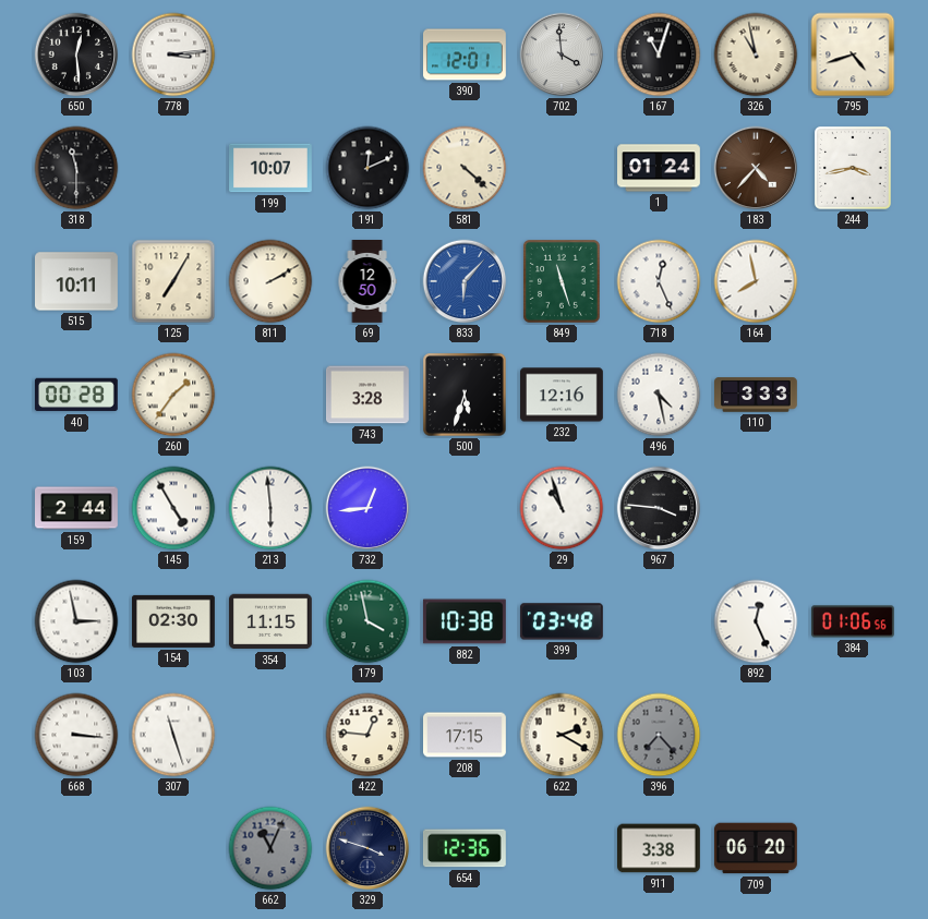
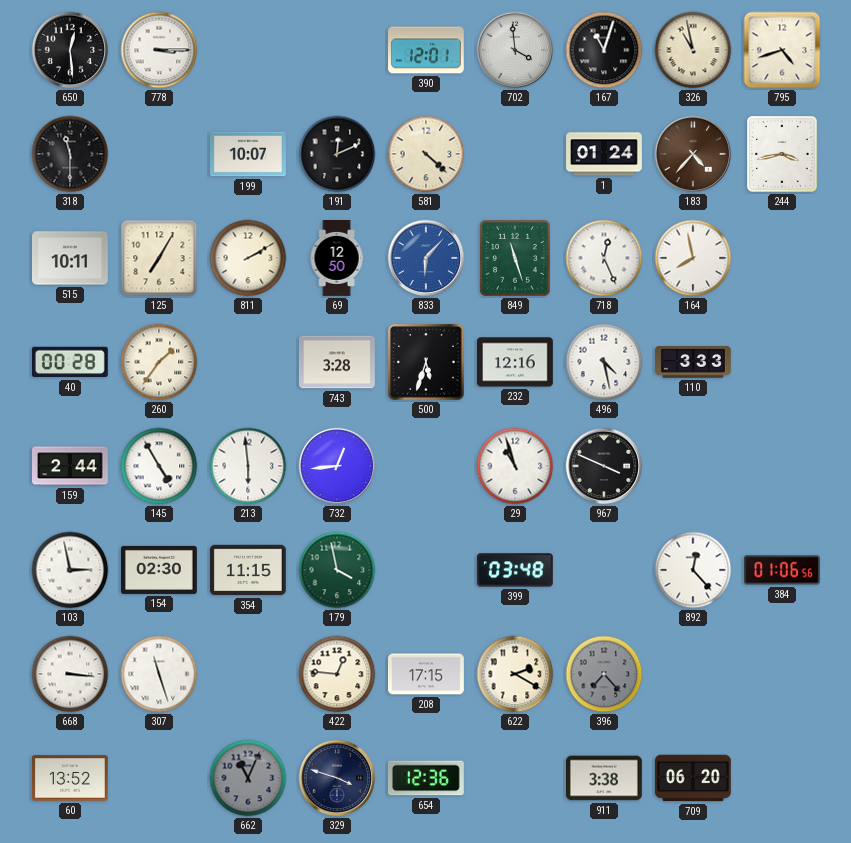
778: 3:14 -> 3:15 (159, 50)
967: 3:46 -> 3:49 (604, 466)
882: 10:38 -> none (465, 621)
892: 12:26 -> 12:23 (693, 570)
60: none -> 13:52 (71, 778)
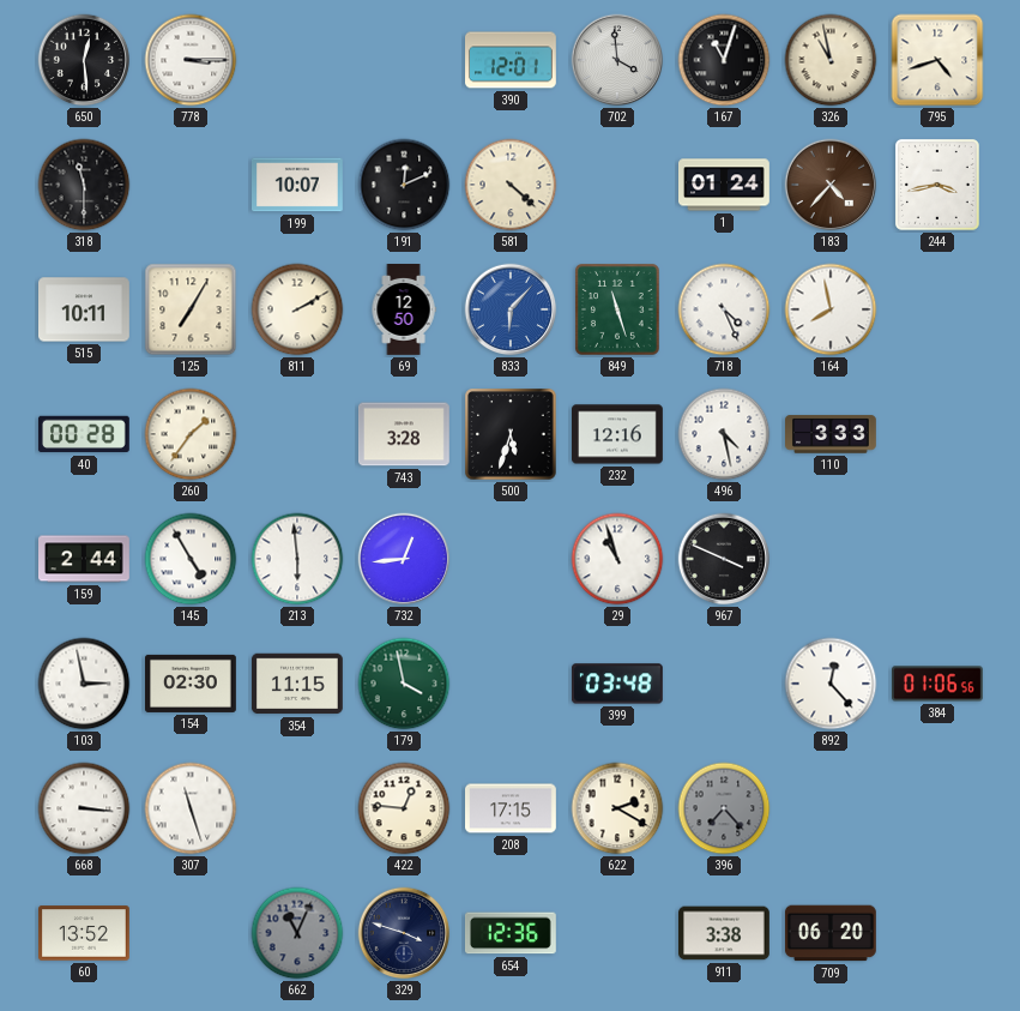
718: 12:26 -> 4:26 (724, 309)
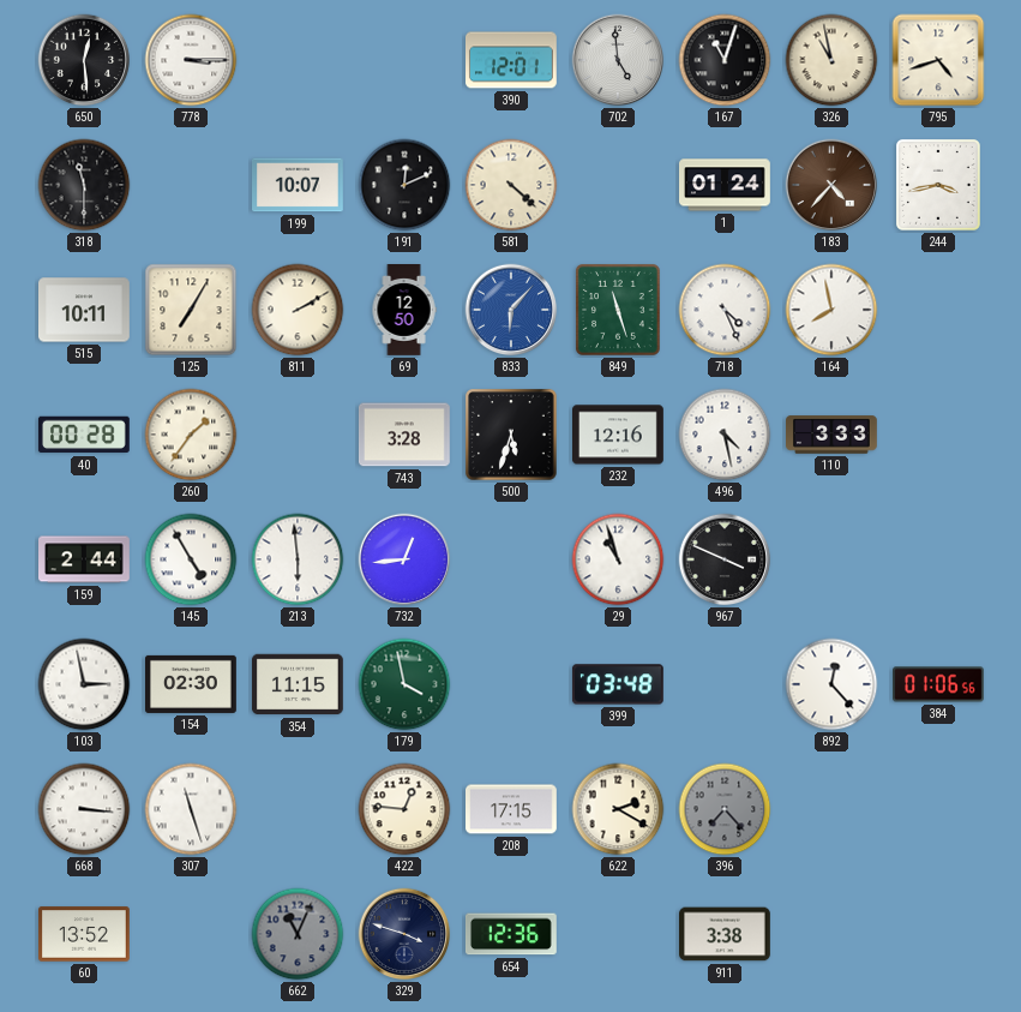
702: 3:59 -> 4:59 (618, 60)
709: 06:20 -> none (831, 933)
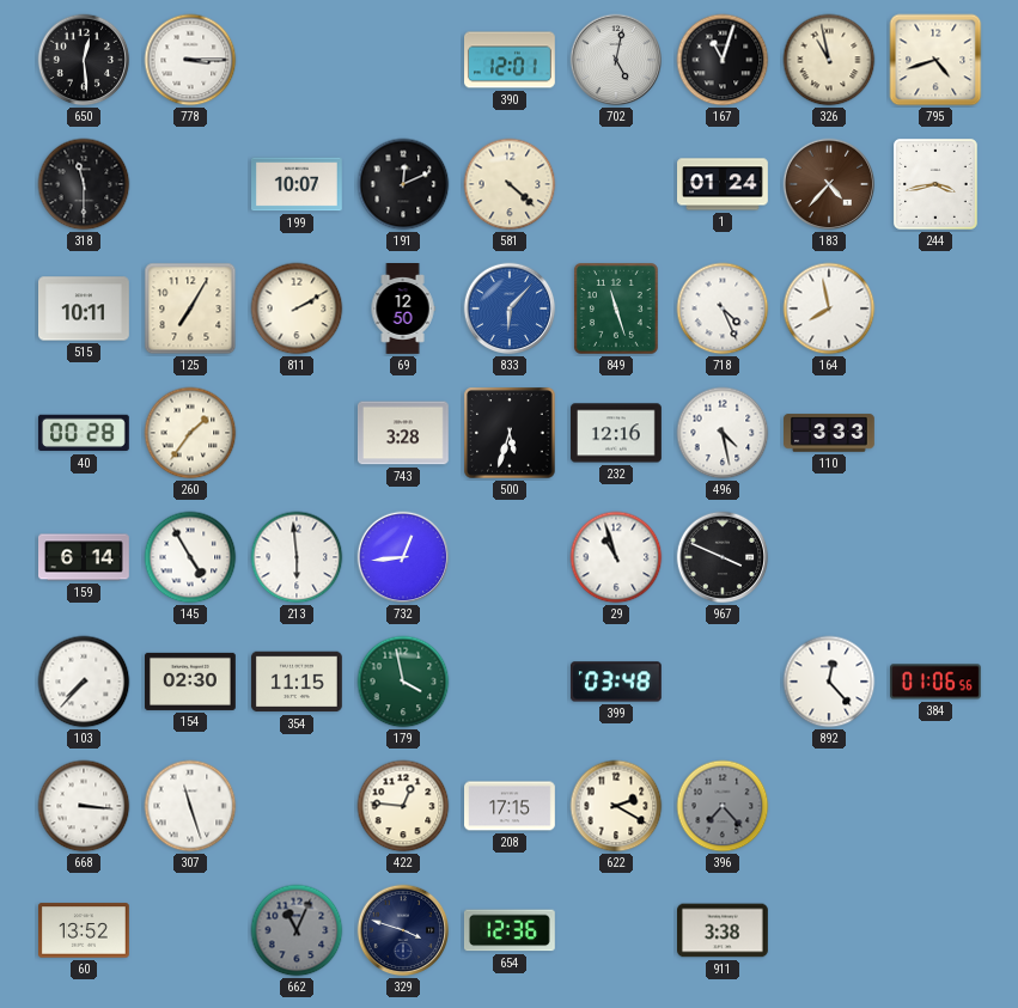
702: 4:59 -> 5:02 (616, 60)
159: 2:44 -> 6:14 (85, 557)
103: 2:58 -> 7:37 (84, 682)
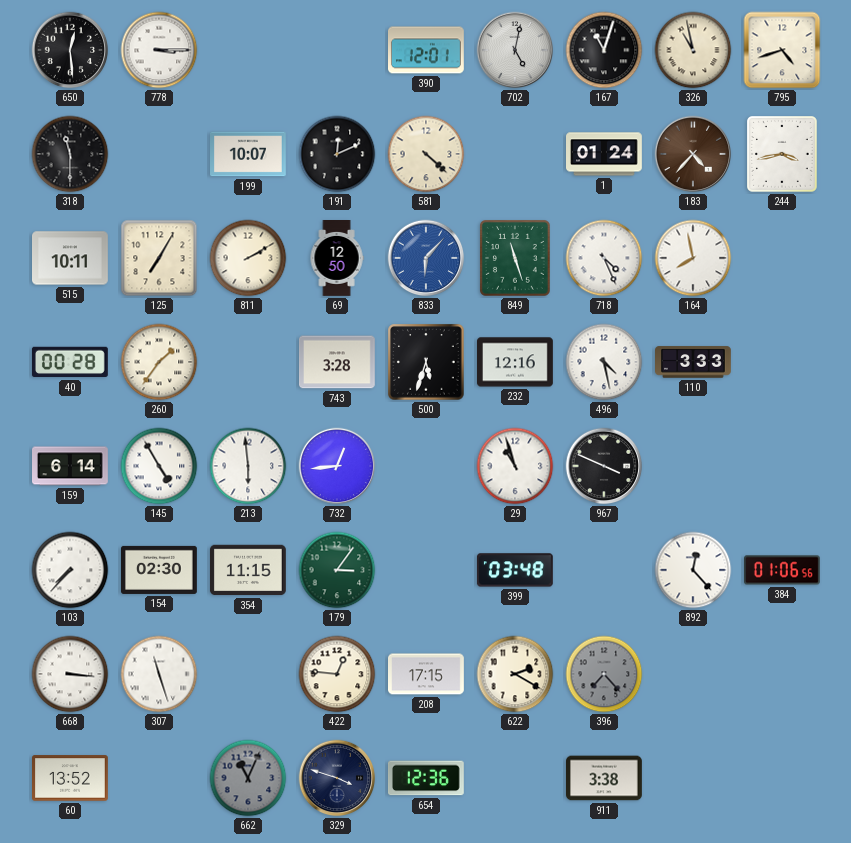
179: 3:58 -> 3:06 (337, 570)
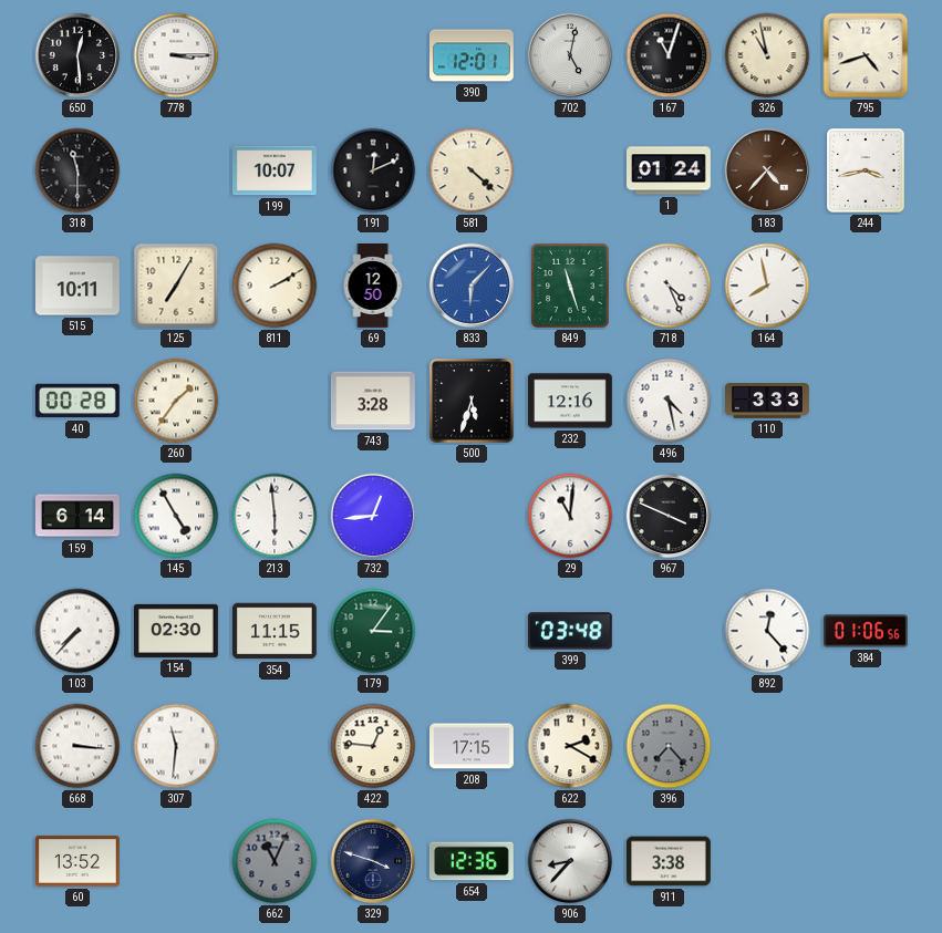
29: 10:57 -> 11:01 (570, 516)
307: 11:27 -> 11:31 (176, 746)
906: none -> 8:37 (570, 861)
